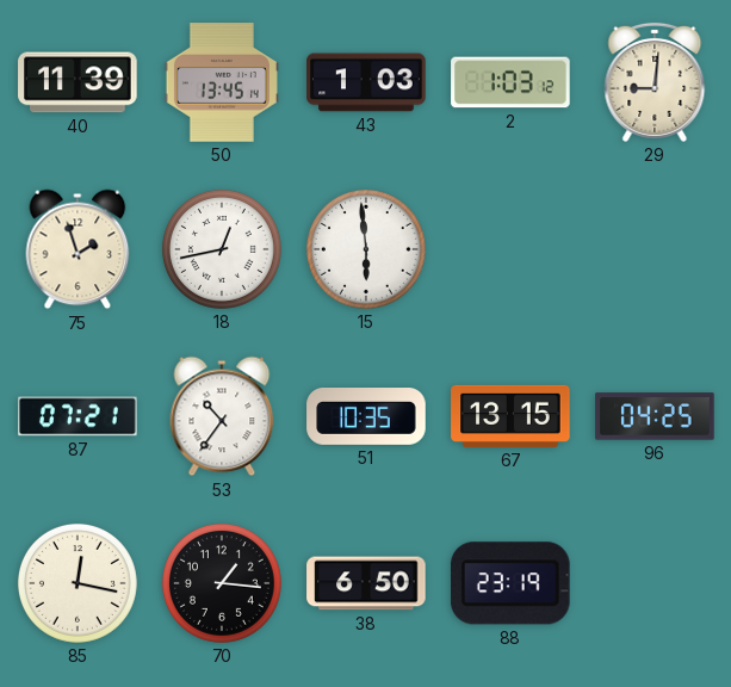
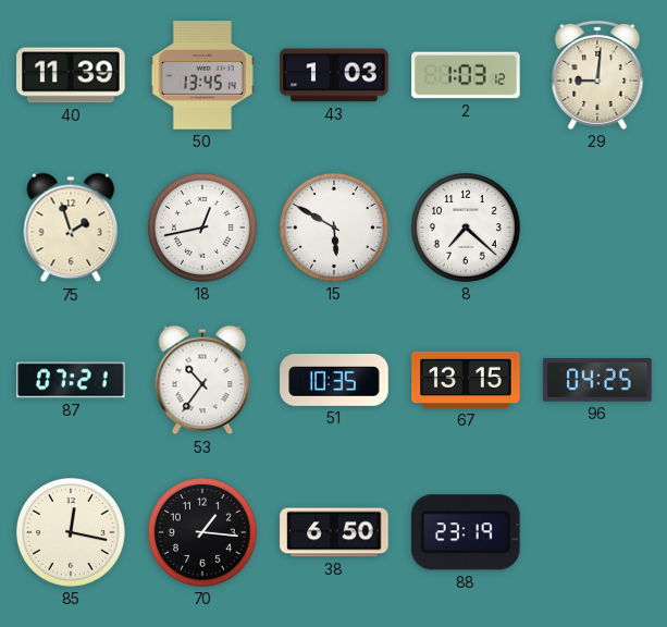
15: 5:59 -> 5:50 (334, 228)
8: none -> 7:22 (466, 228)
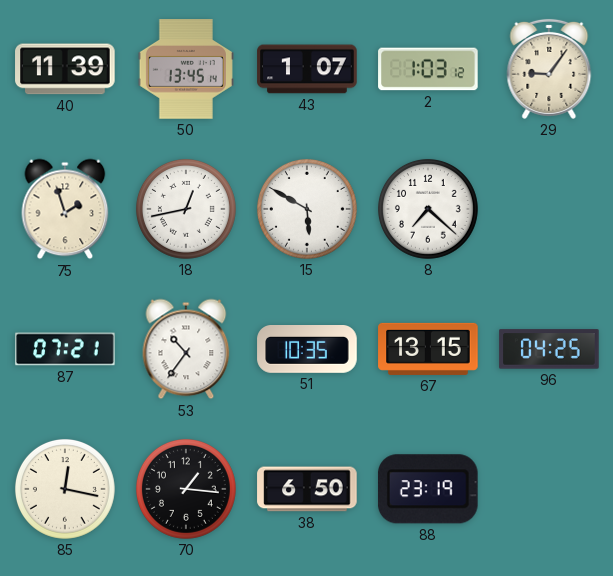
43: 1:03 -> 1:07 (307, 69)
29: 9:01 -> 9:06 (549, 69)
